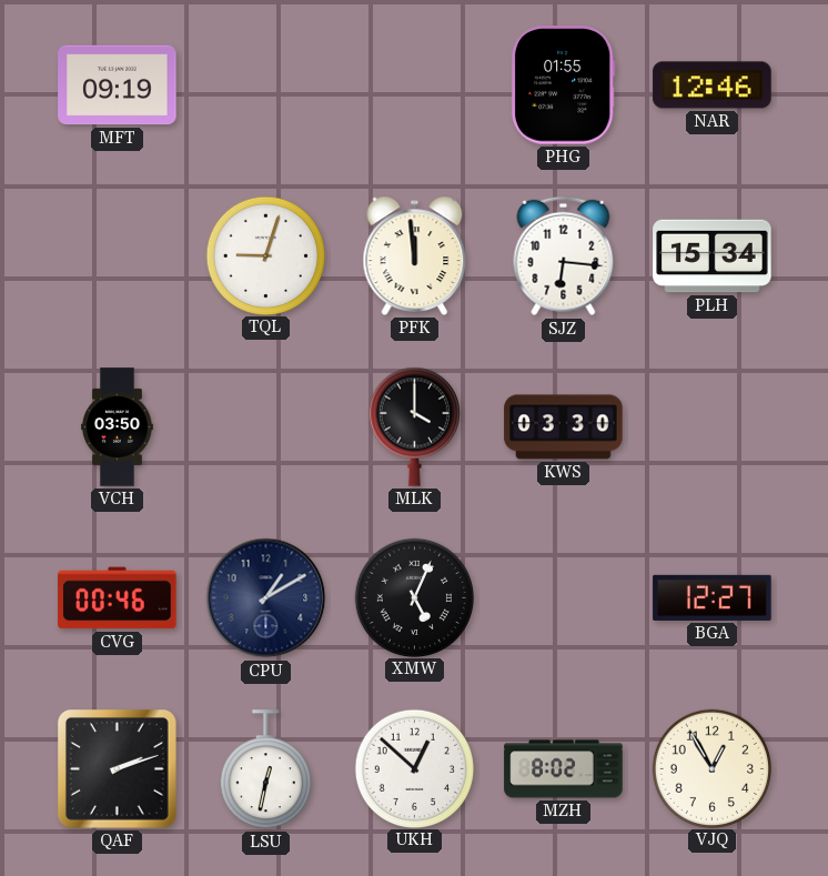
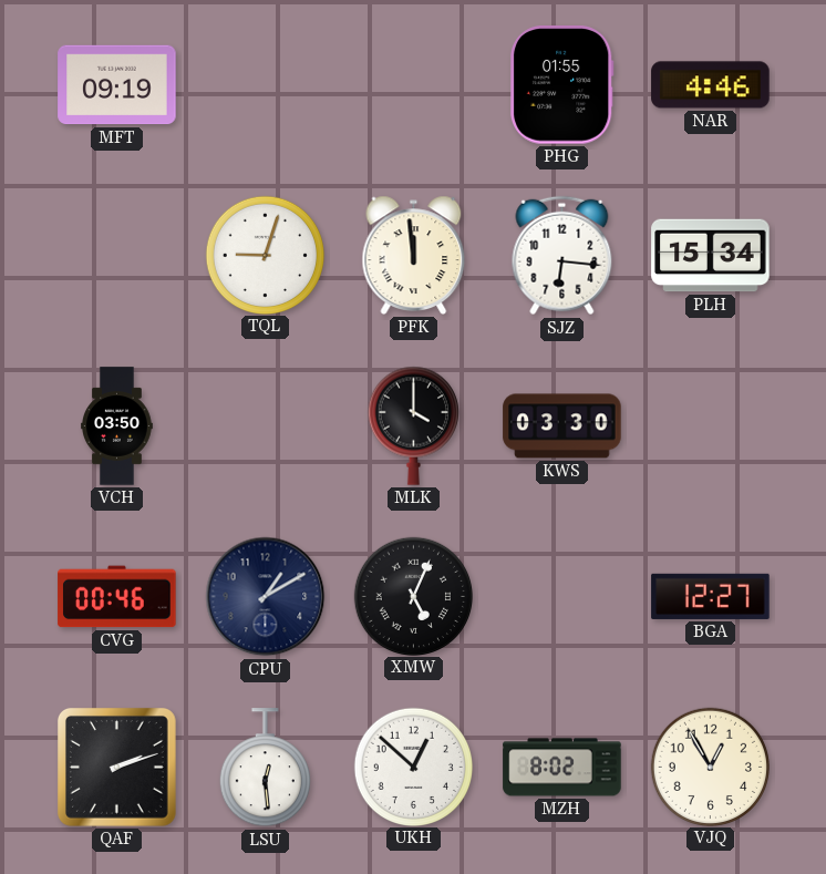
NAR: 12:46 -> 4:46 (711, 85)
LSU: 12:32 -> 12:29 (265, 768)
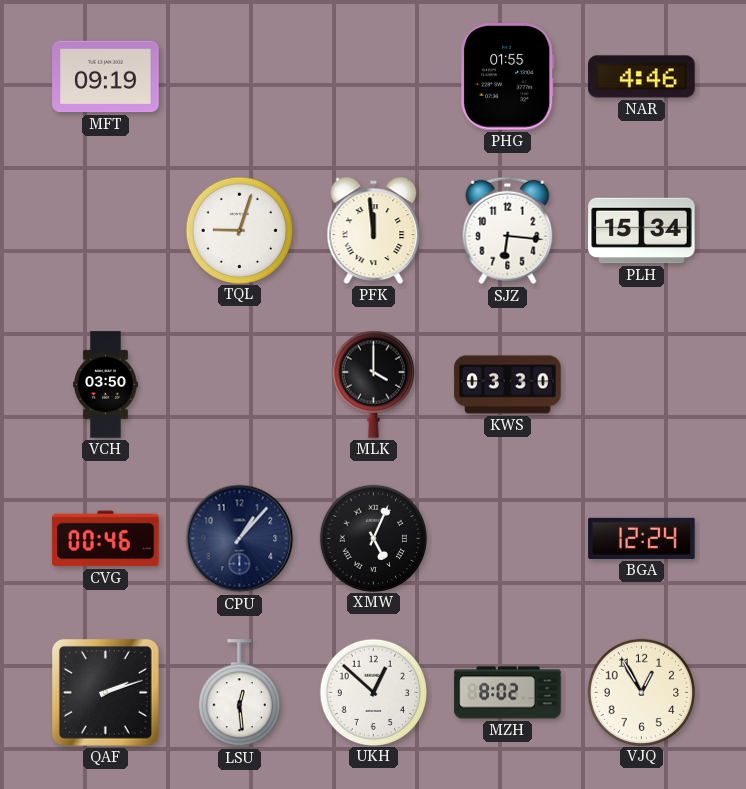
CPU: 1:10 -> 1:07 (240, 539)
BGA: 12:27 -> 12:24 (642, 538)
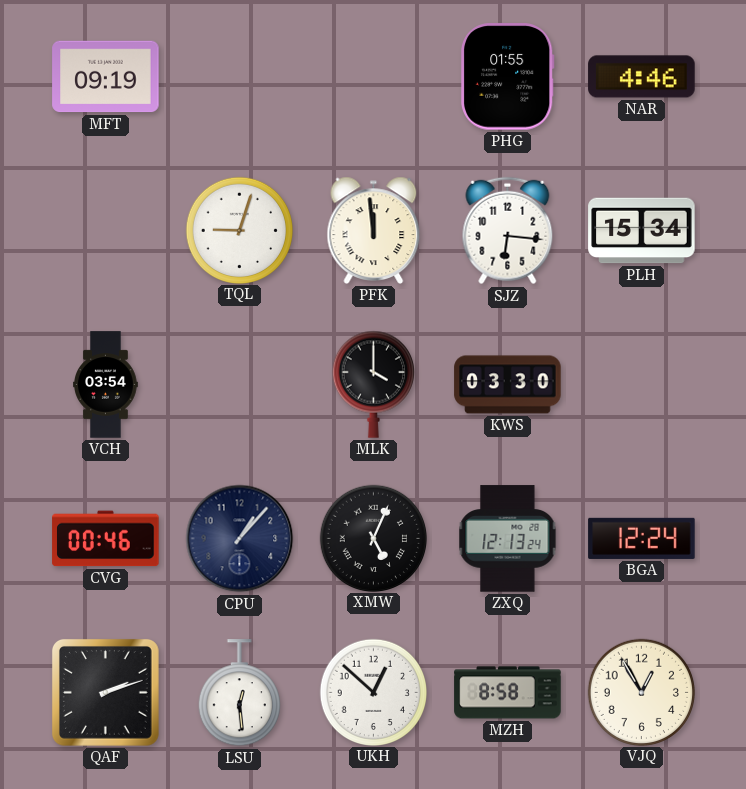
VCH: 03:50 -> 03:54 (106, 385)
ZXQ: none -> 12:13 (508, 539)
MZH: 8:02 -> 8:58 (508, 693)
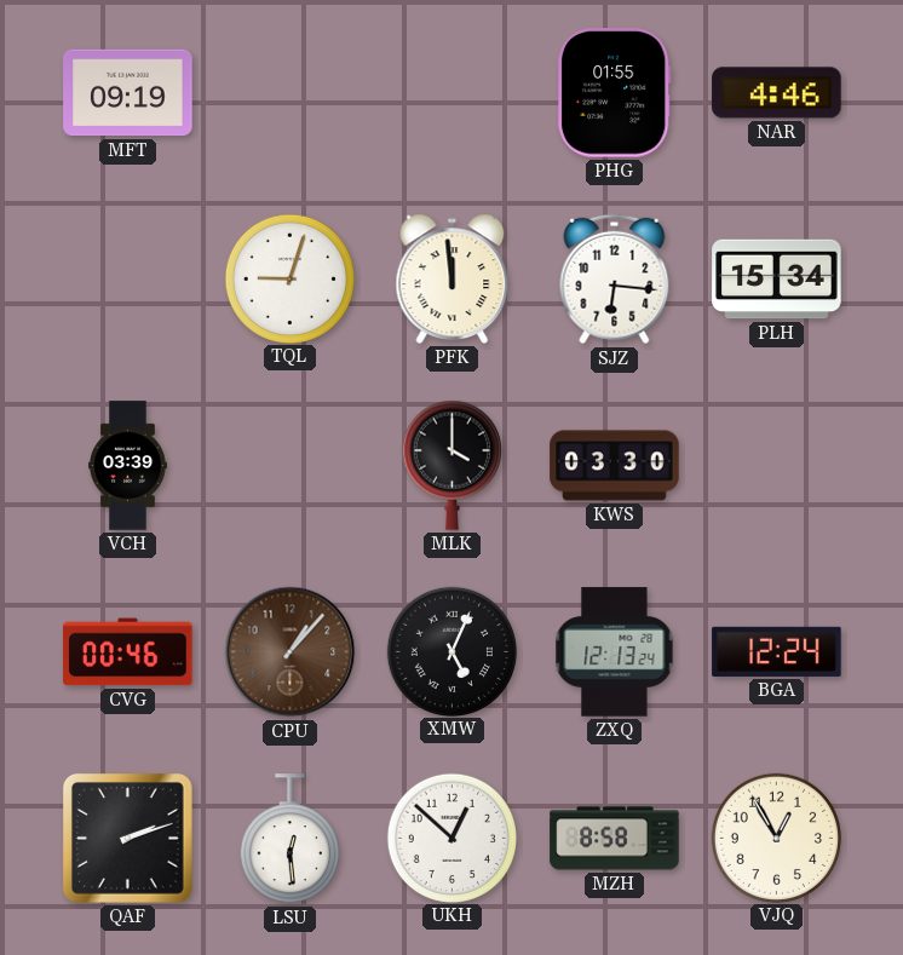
VCH: 03:54 -> 03:39 (128, 466)
CPU dial: navy -> brown (291, 652)
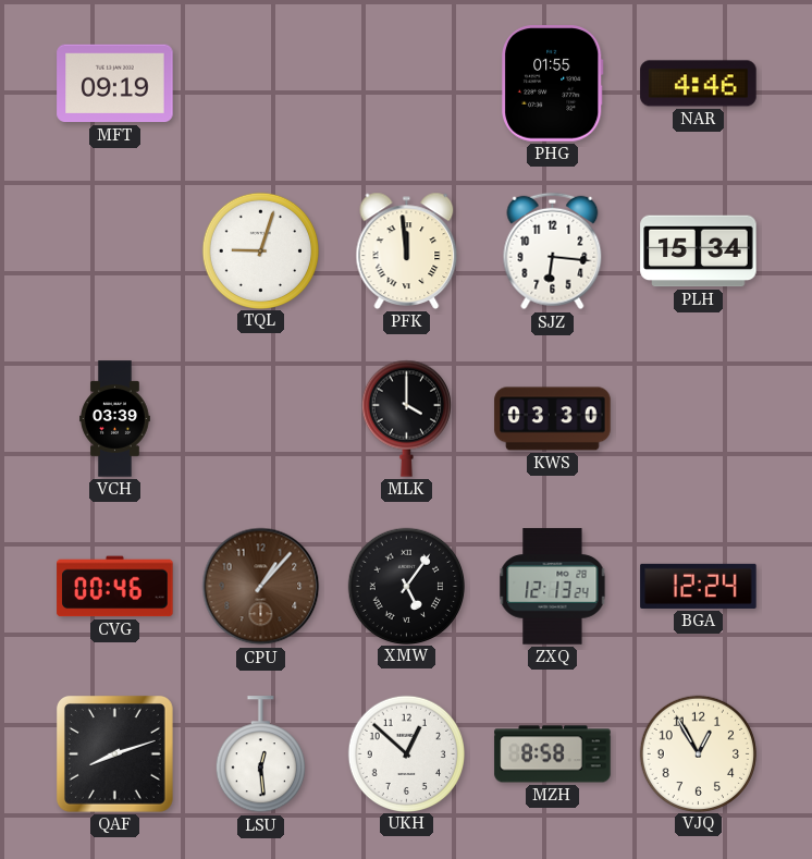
XMW: 5:04 -> 5:06 (406, 586)
QAF: 2:12 -> 8:12 (115, 754)
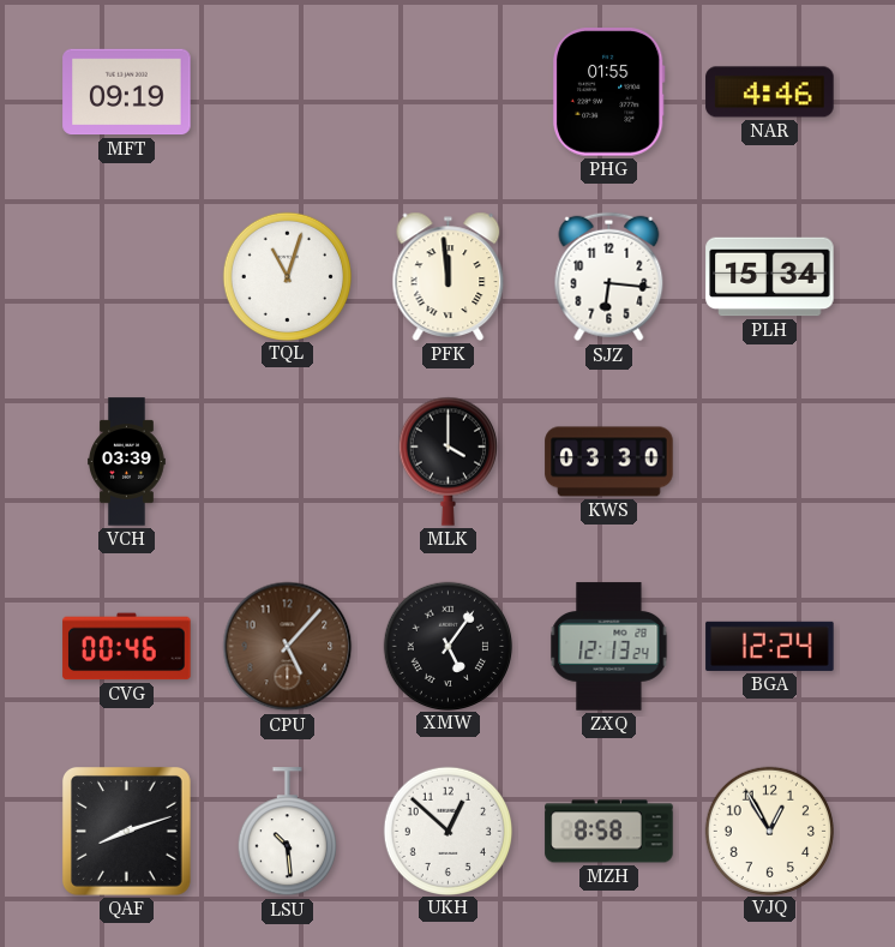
TQL: 9:03 -> 11:03 (287, 276)
CPU: 1:07 -> 5:07 (288, 647)
LSU: 12:29 -> 10:29 (287, 832)
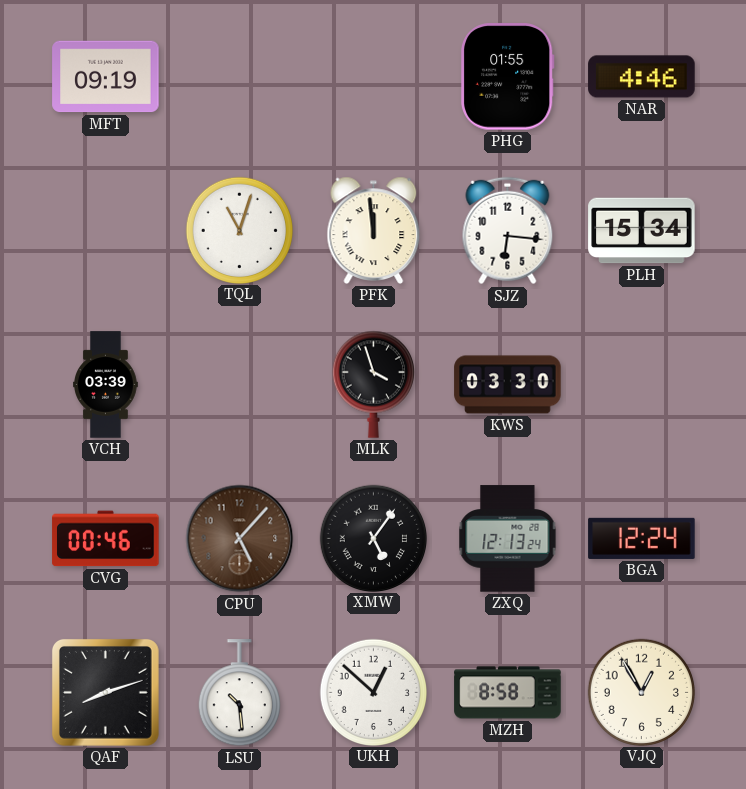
MLK: 4:00 -> 3:57 (373, 384)
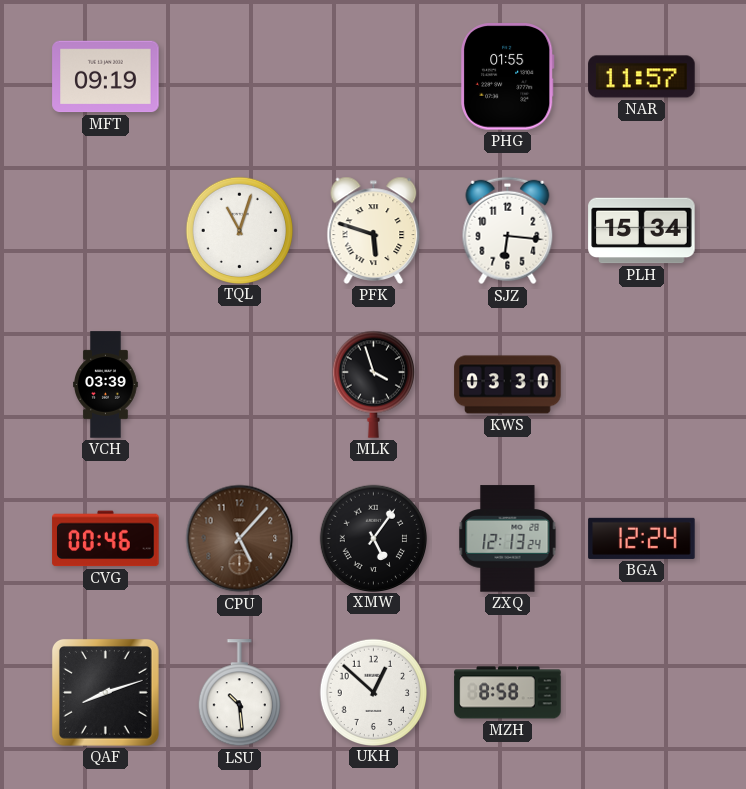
NAR: 4:46 -> 11:57 (642, 77)
PFK: 11:59 -> 5:48 (374, 230)
VJQ: 12:55 -> none (641, 692)
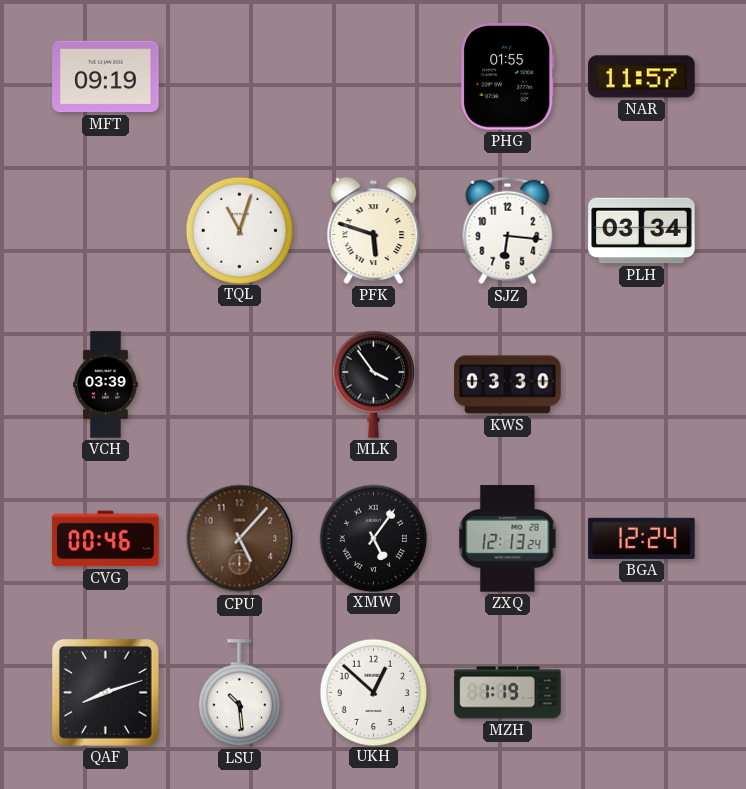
PLH: 15:34 -> 03:34 (642, 231)
MLK: 3:57 -> 3:54 (373, 384)
MZH: 8:58 -> 1:19 (508, 693)
